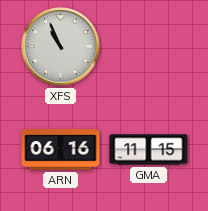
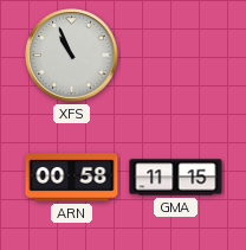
ARN: 06:16 -> 00:58 (72, 178)
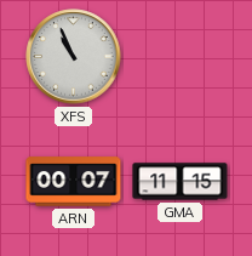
ARN: 00:58 -> 00:07 (74, 182)
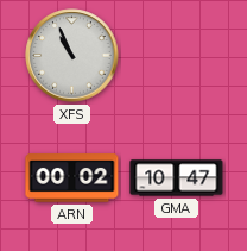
ARN: 00:07 -> 00:02 (72, 178)
GMA: 11:15 -> 10:47 (177, 178)
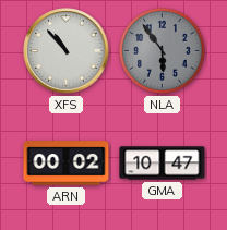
XFS: 10:56 -> 10:53 (67, 51)
NLA: none -> 5:54 (162, 50)
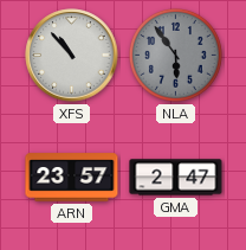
ARN: 00:02 -> 23:57 (72, 178)
GMA: 10:47 -> 2:47 (176, 178)
